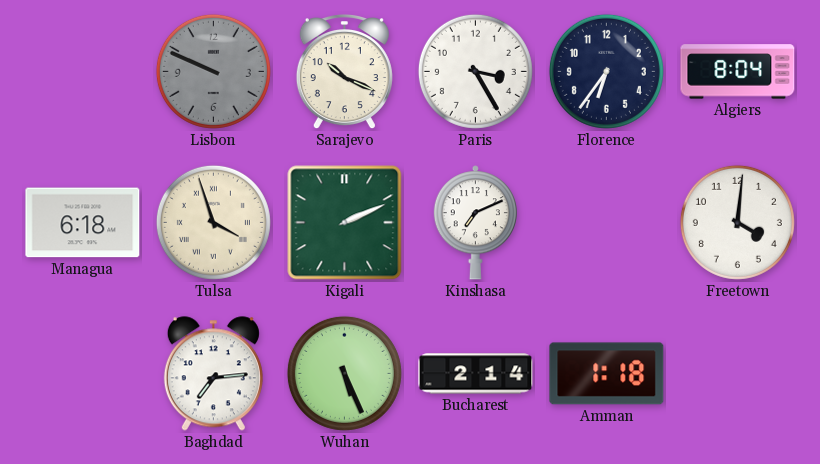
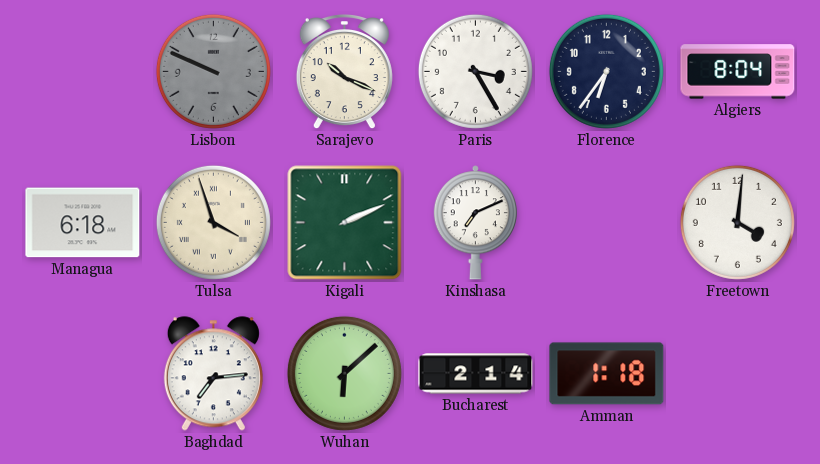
Wuhan: 5:26 -> 6:08 (344, 373)
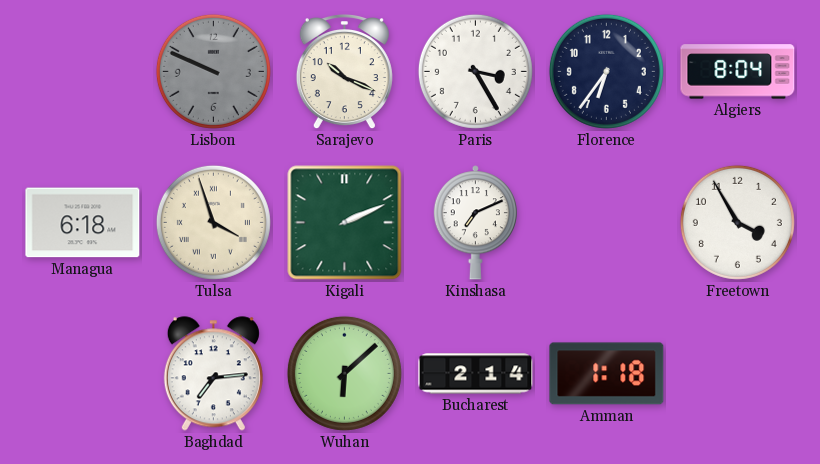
Freetown: 4:01 -> 3:55 (737, 222)
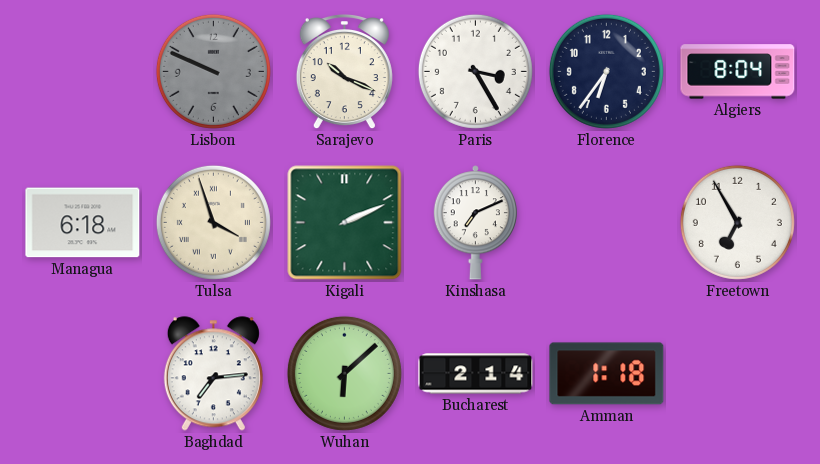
Freetown: 3:55 -> 6:55 (737, 222)
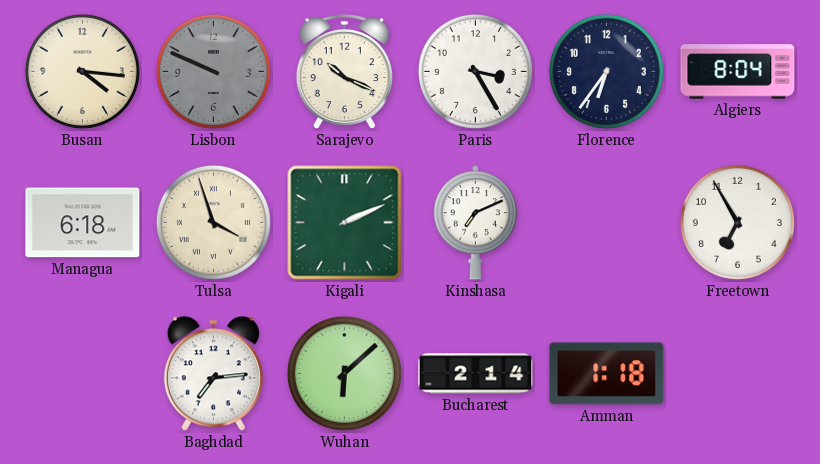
Busan: none -> 4:16 (82, 71)
